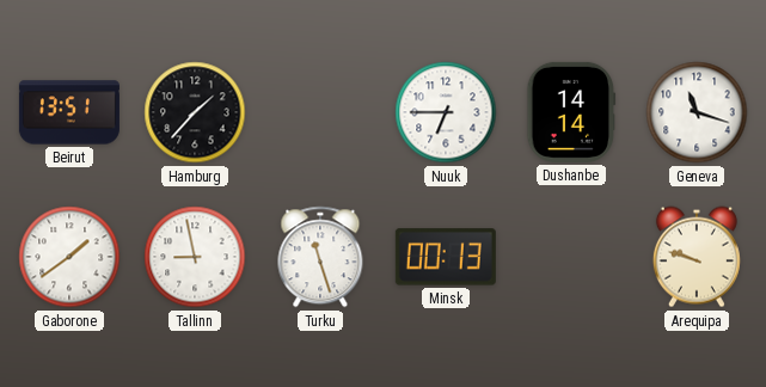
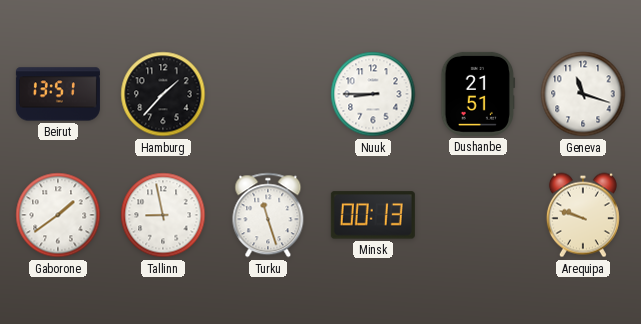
Nuuk: 6:45 -> 8:45 (373, 94)
Dushanbe: 14:14 -> 21:51 (478, 94)
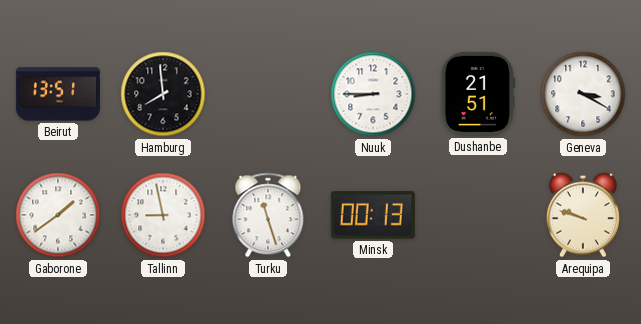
Hamburg: 1:37 -> 7:59 (163, 94)
Geneva: 11:18 -> 3:20 (583, 94)
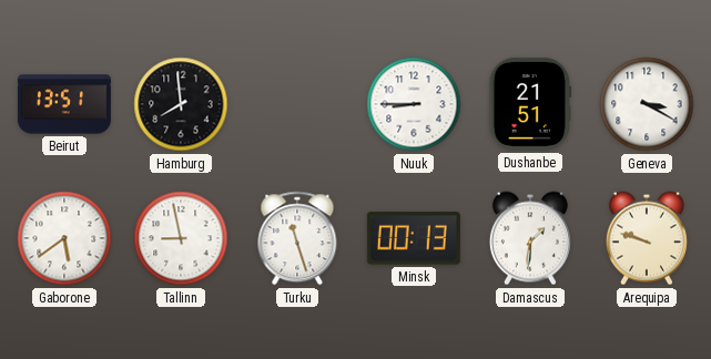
Gaborone: 1:39 -> 5:39 (64, 238)
Damascus: none -> 1:31 (530, 238)
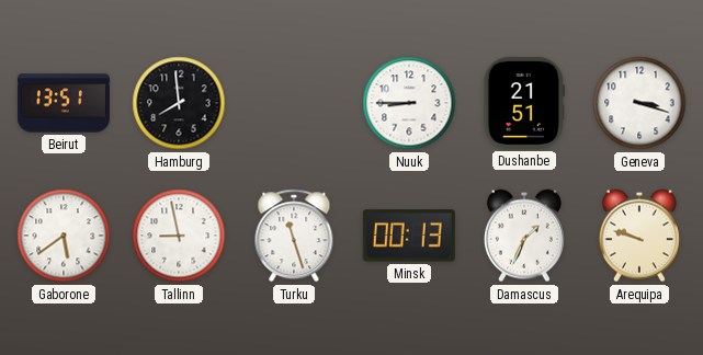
Geneva: 3:20 -> 3:18 (639, 103)
Damascus: 1:31 -> 1:34 (524, 236)
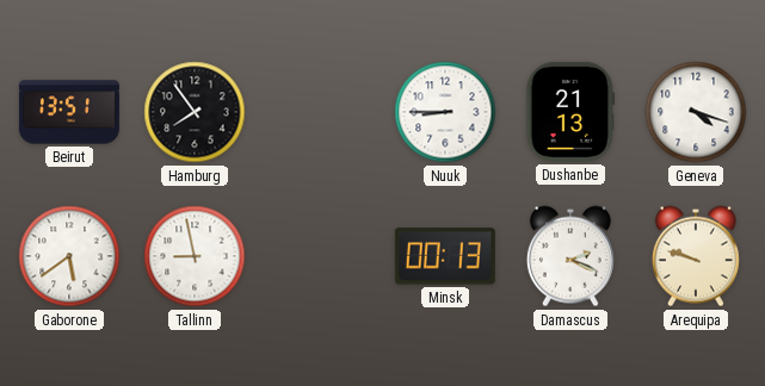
Hamburg: 7:59 -> 7:54 (195, 112)
Dushanbe: 21:51 -> 21:13 (570, 112)
Geneva: 3:18 -> 4:18 (696, 112)
Turku: 11:27 -> none (294, 236)
Damascus: 1:34 -> 2:19 (570, 256)
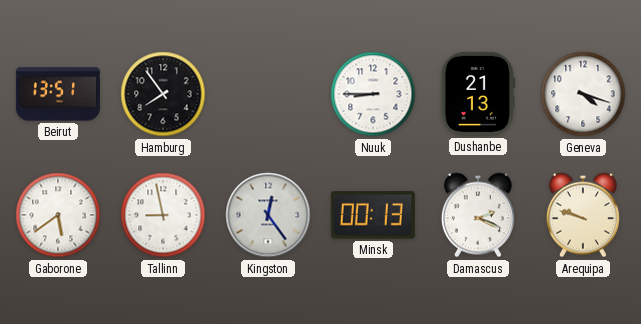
Kingston: none -> 12:24 (268, 215)
